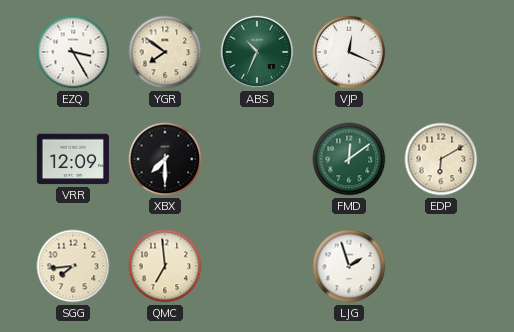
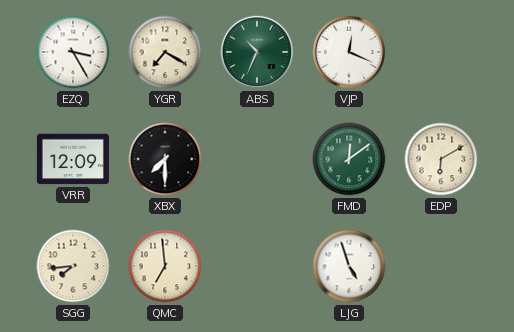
YGR: 7:51 -> 7:20 (165, 52)
LJG: 1:57 -> 4:57 (349, 266)
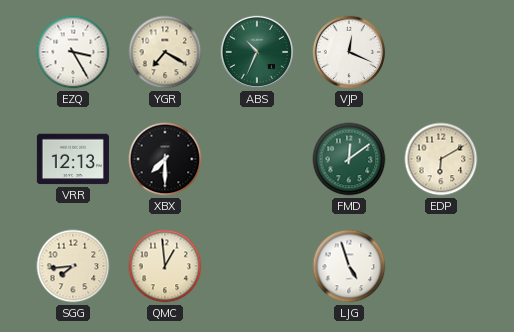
VRR: 12:09 -> 12:13 (73, 159)
QMC: 6:59 -> 12:59 (165, 266)
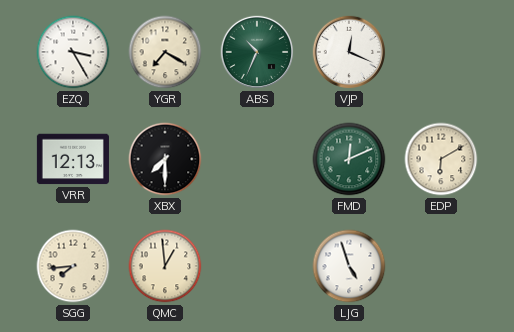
FMD: 12:09 -> 12:11 (349, 159)
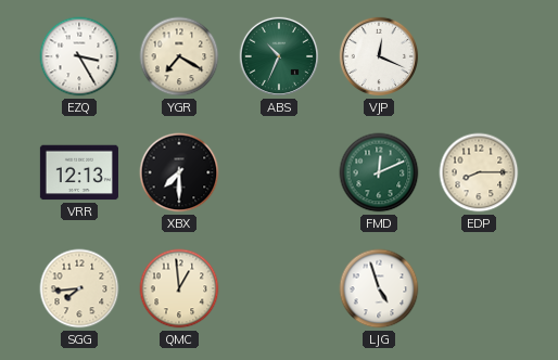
EDP: 6:10 -> 8:15 (479, 172)
